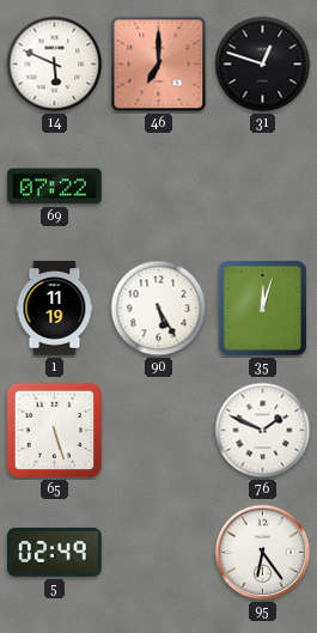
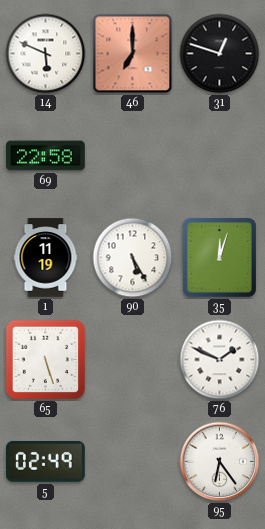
69: 07:22 -> 22:58 (46, 156)
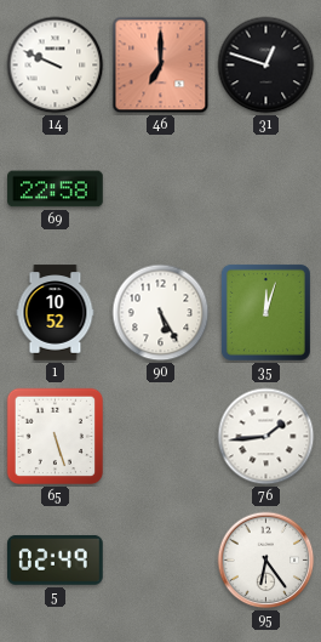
14: 5:49 -> 9:49 (56, 66)
1: 11:19 -> 10:52 (56, 313)
76: 1:49 -> 1:44 (266, 437)
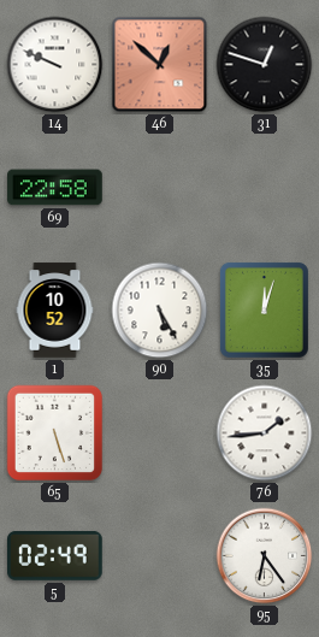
46: 7:00 -> 12:52 (160, 65)
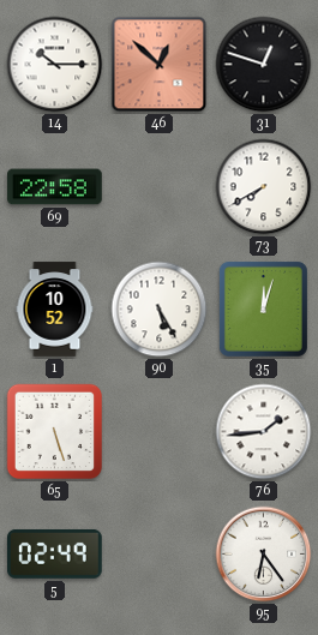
14: 9:49 -> 10:15 (55, 65)
73: none -> 7:40 (264, 187)
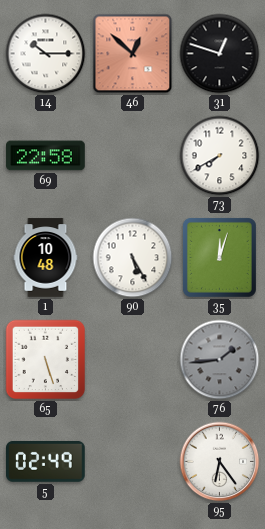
1: 10:52 -> 10:48 (46, 258)
76 dial: white -> grey (220, 360)
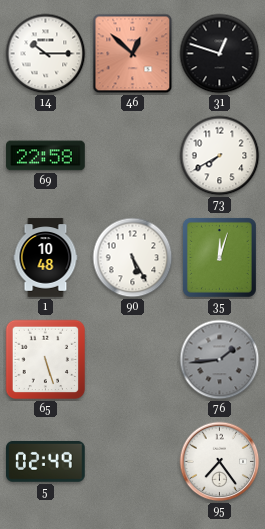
95: 6:24 -> 7:24 (220, 462)
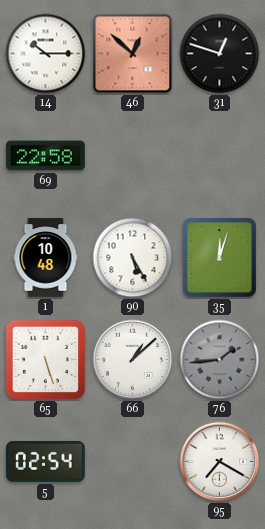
73: 7:40 -> none (220, 156)
66: none -> 1:08 (133, 360)
5: 02:49 -> 02:54 (46, 461)
95: 7:24 -> 7:20 (220, 462)
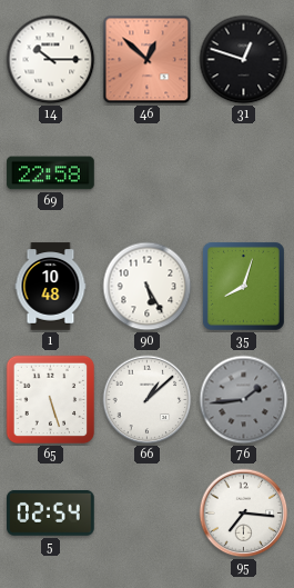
35: 12:03 -> 8:03 (243, 286)
95: 7:20 -> 7:16 (244, 514)
